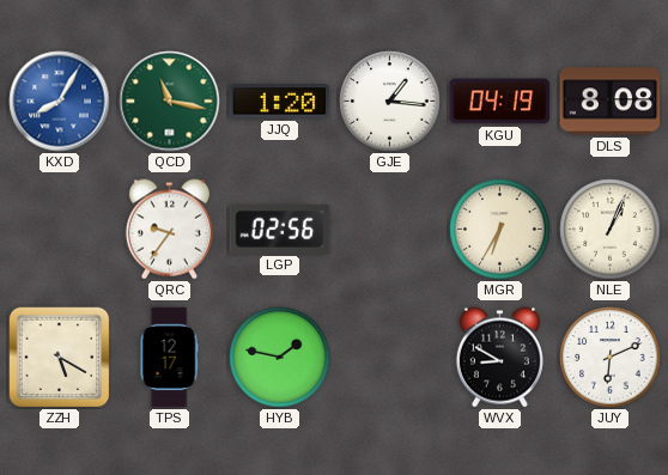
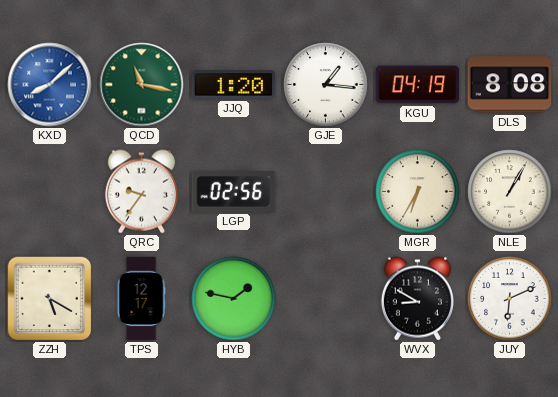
KXD: 8:05 -> 8:08 (50, 85)
NLE: 1:04 -> 1:05 (510, 192)
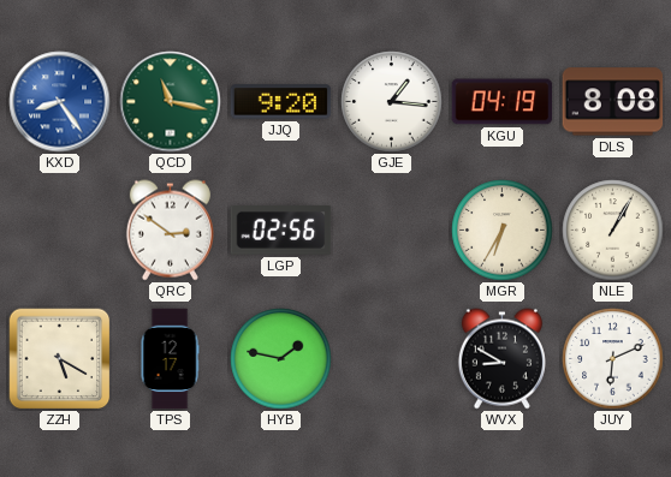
KXD: 8:08 -> 8:24 (60, 102)
JJQ: 1:20 -> 9:20 (281, 102)
QRC: 9:36 -> 2:51 (170, 231)
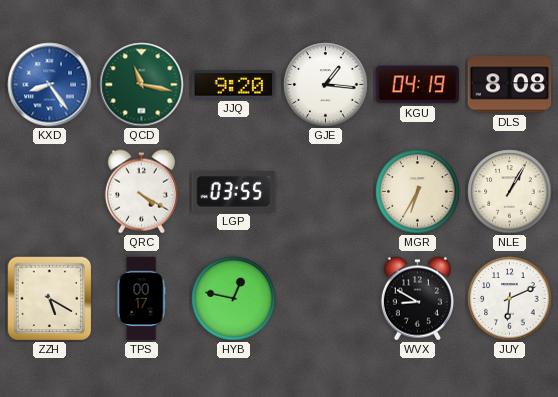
QRC: 2:51 -> 4:20 (141, 192)
LGP: 02:56 -> 03:55 (234, 192)
TPS: 12:17 -> 00:17 (141, 299)
HYB: 1:47 -> 12:47 (234, 299)
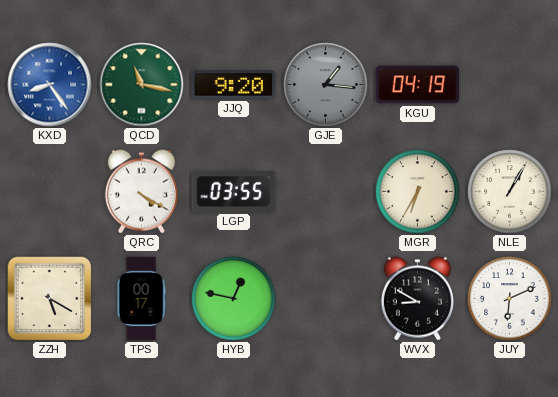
GJE dial: white -> grey (326, 85)
DLS: 8:08 -> none (510, 85)
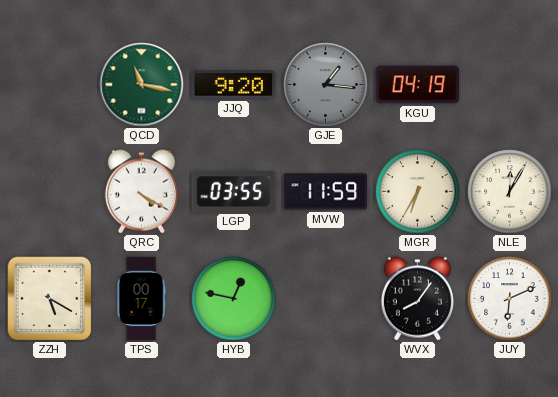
KXD: 8:24 -> none (50, 85)
MVW: none -> 11:59 (326, 192)
NLE: 1:05 -> 12:05 (510, 192)
WVX: 8:50 -> 8:06 (417, 299)
